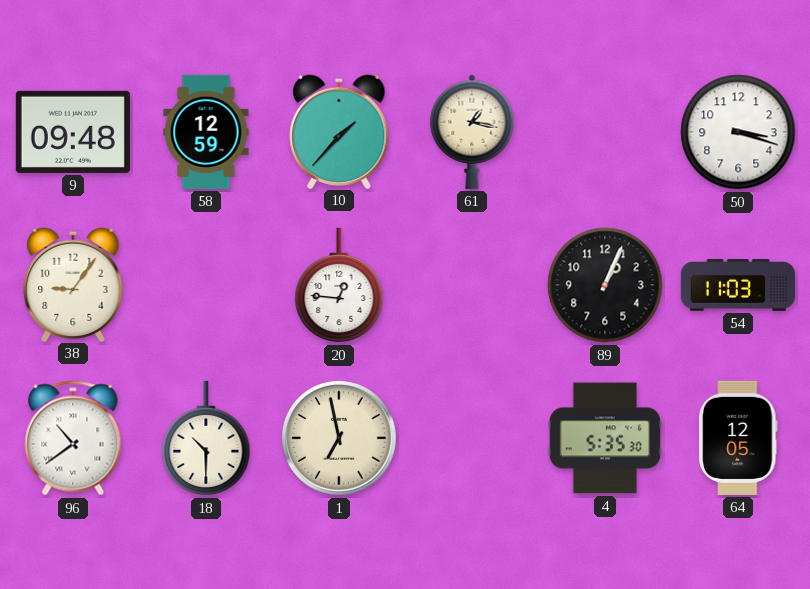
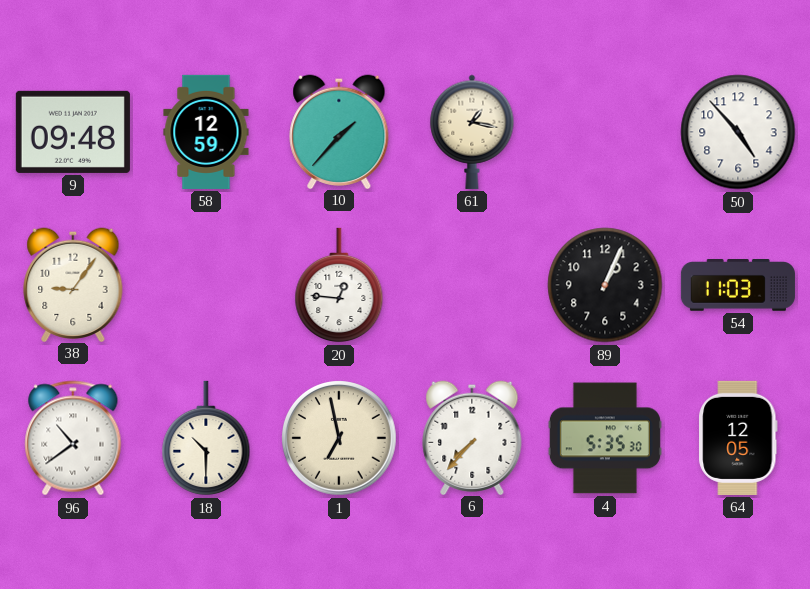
50: 3:18 -> 4:53 (738, 132)
6: none -> 7:37 (472, 437)
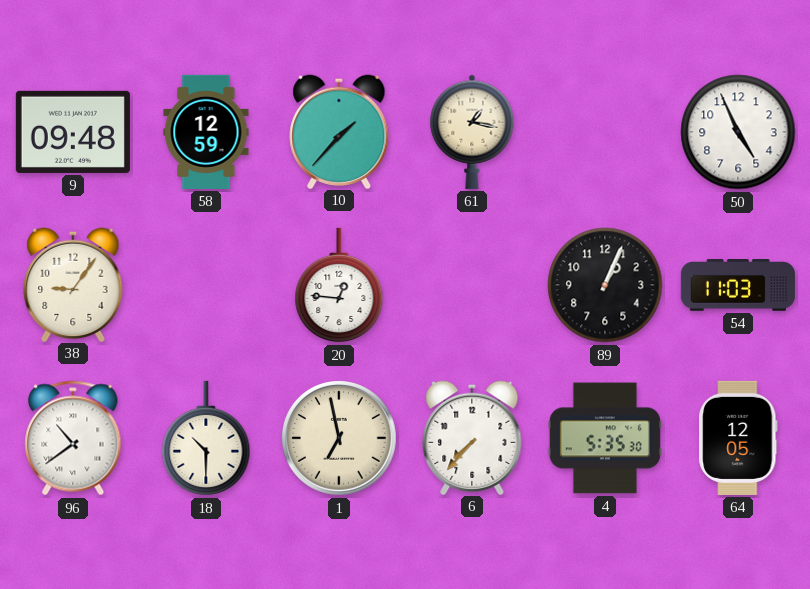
50: 4:53 -> 4:56 (738, 132)
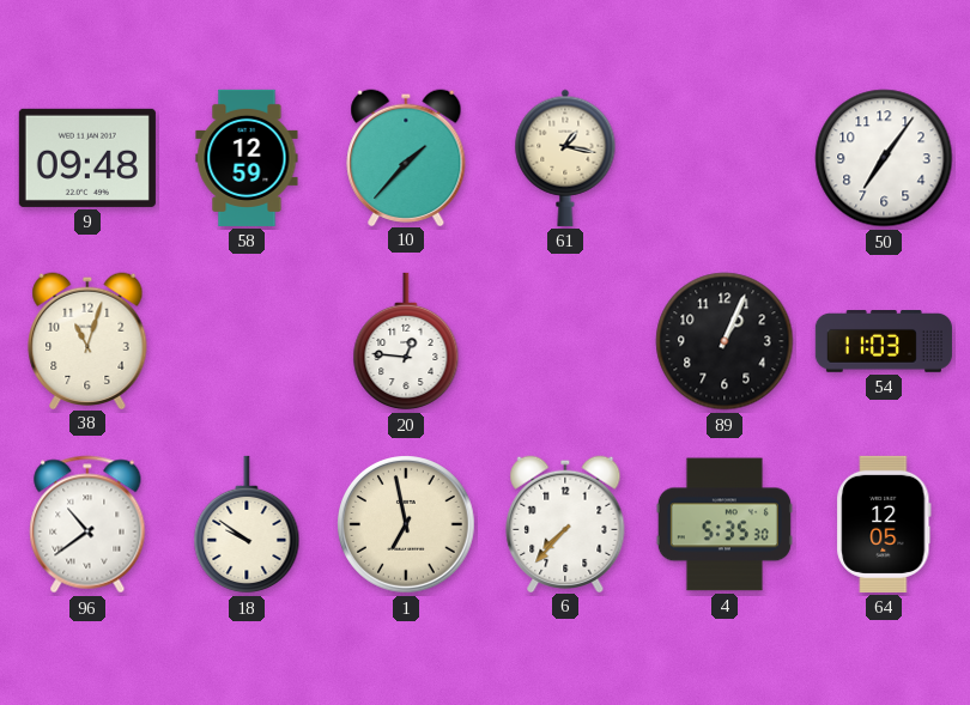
50: 4:56 -> 7:06 (884, 158)
38: 9:06 -> 11:03 (87, 340)
18: 10:30 -> 9:51 (247, 524)
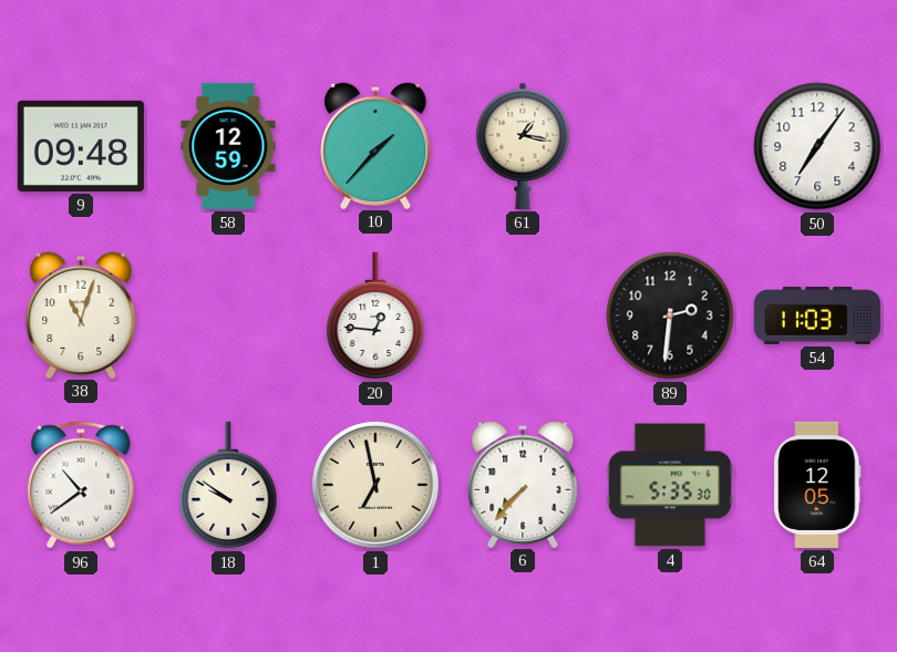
89: 1:04 -> 2:31 (670, 315)
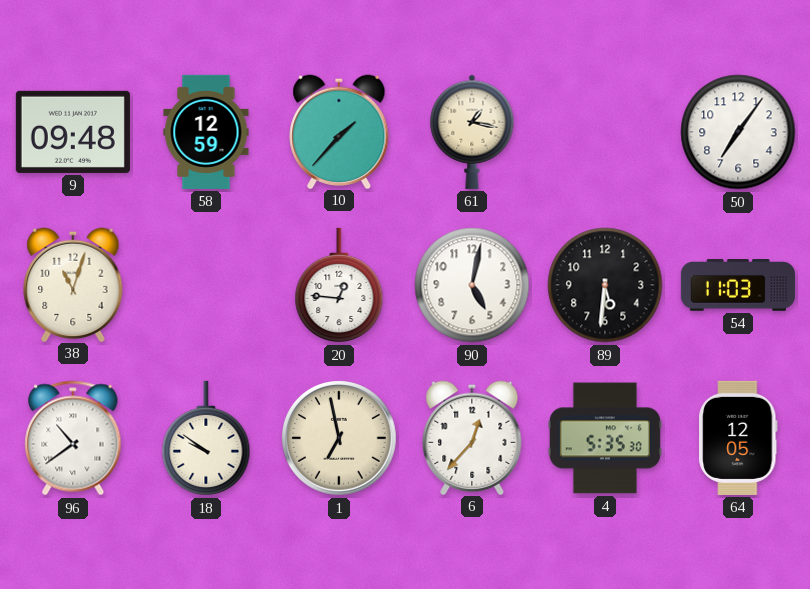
90: none -> 5:02 (472, 285)
89: 2:31 -> 5:31 (605, 285)
6: 7:37 -> 12:37 (472, 437)
